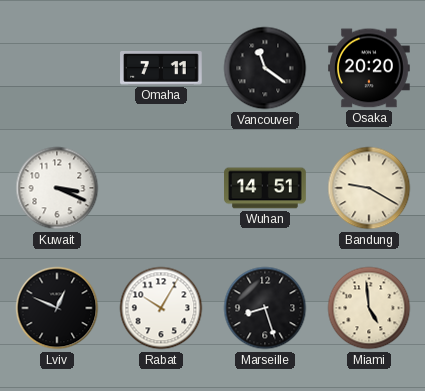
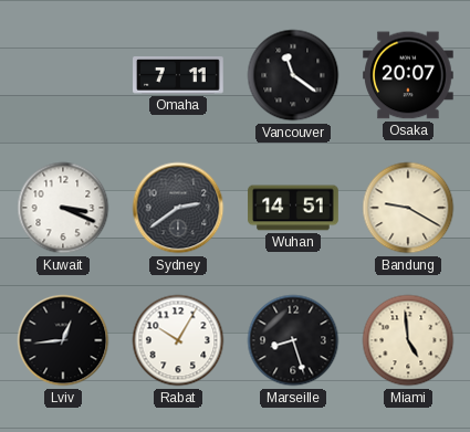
Osaka: 20:20 -> 20:07 (408, 75)
Sydney: none -> 2:39 (178, 208)
Lviv: 12:49 -> 12:44 (63, 340)
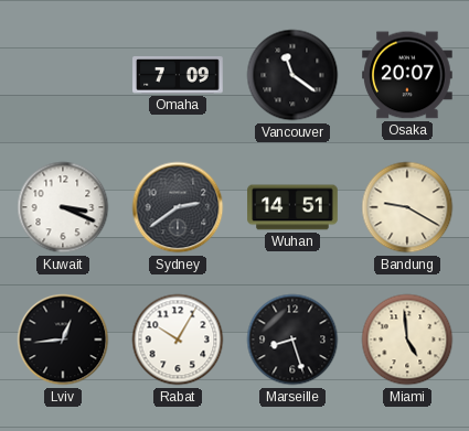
Omaha: 7:11 -> 7:09 (178, 76)
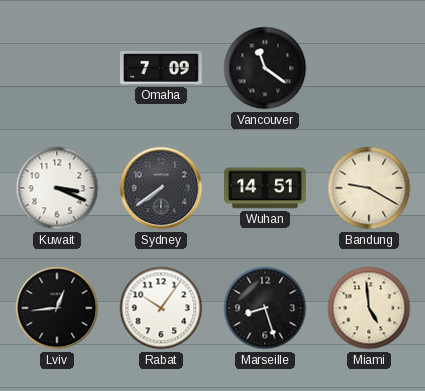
Osaka: 20:07 -> none (407, 75)
Sydney: 2:39 -> 7:39 (161, 188)
Rabat: 10:05 -> 10:06 (161, 308)
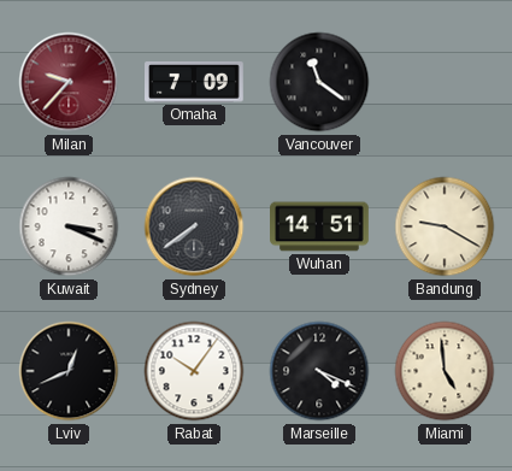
Milan: none -> 9:37 (69, 82)
Lviv: 12:44 -> 12:41 (69, 371)
Marseille: 8:27 -> 4:19 (319, 371)
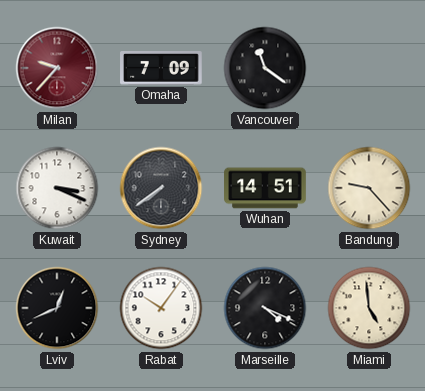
Bandung: 9:20 -> 9:23 (369, 188)
